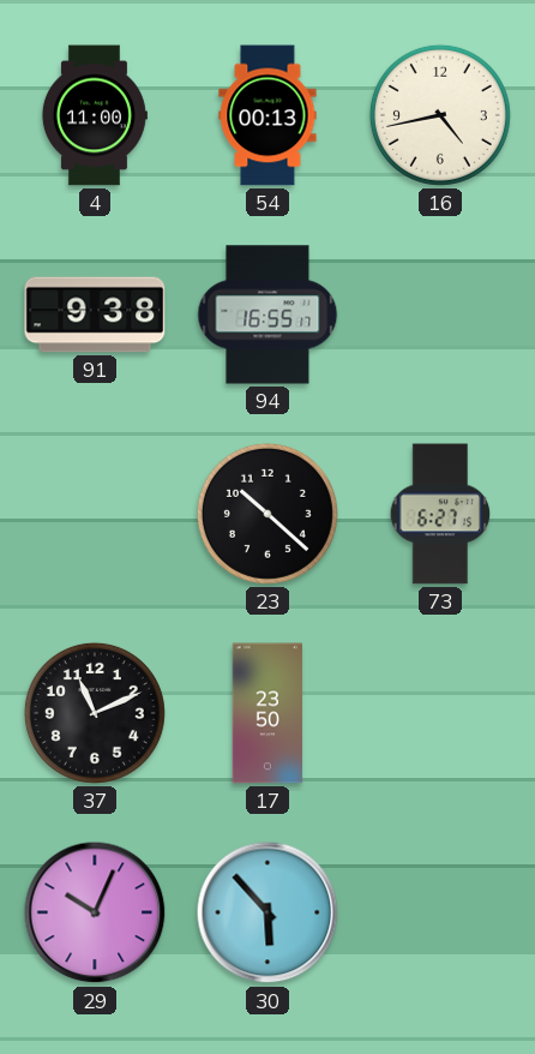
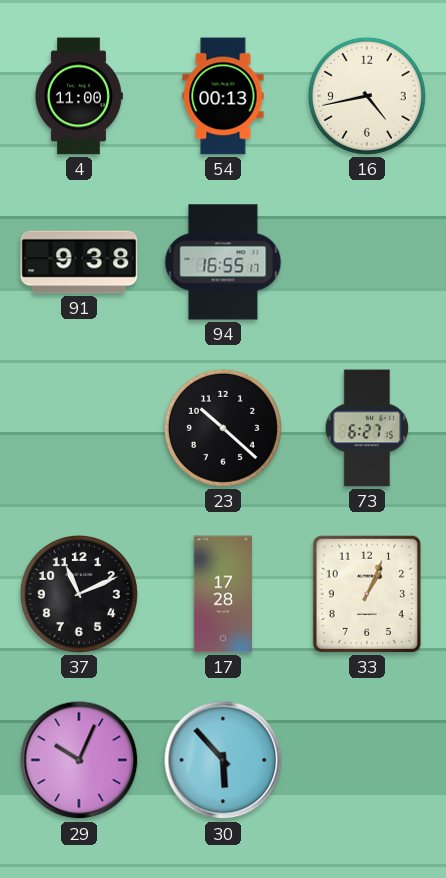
17: 23:50 -> 17:28 (223, 594)
33: none -> 1:04 (367, 594)
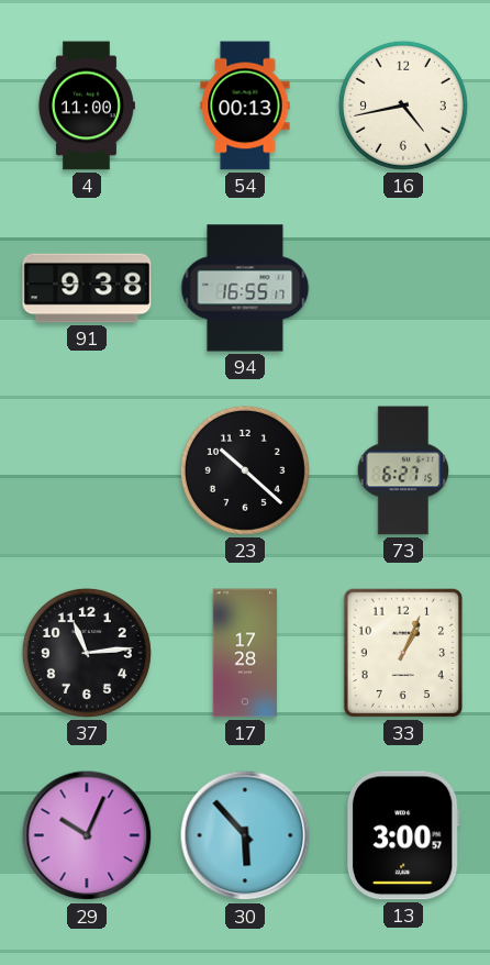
37: 11:11 -> 11:14 (87, 653)
13: none -> 3:00 (403, 835)
